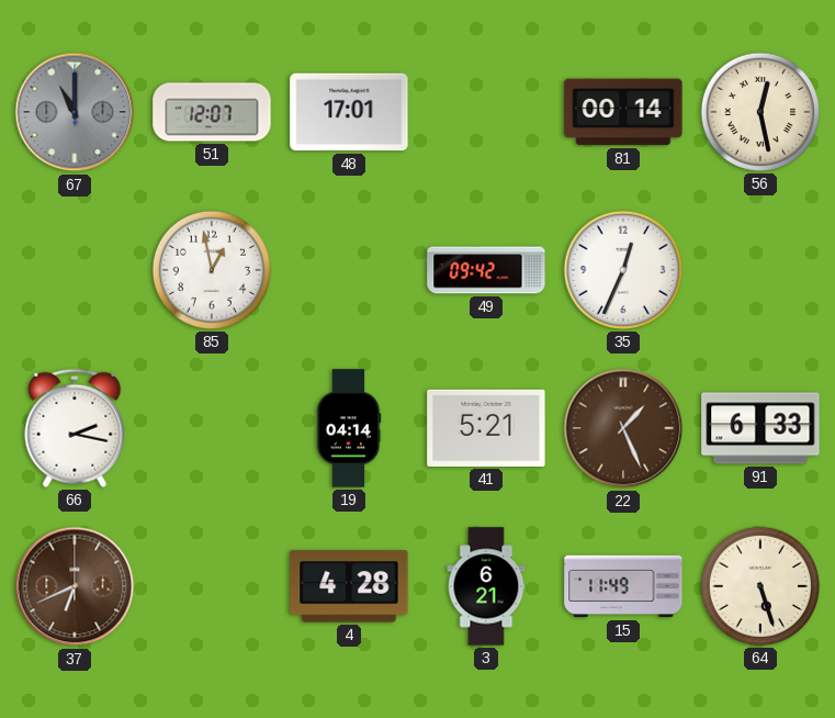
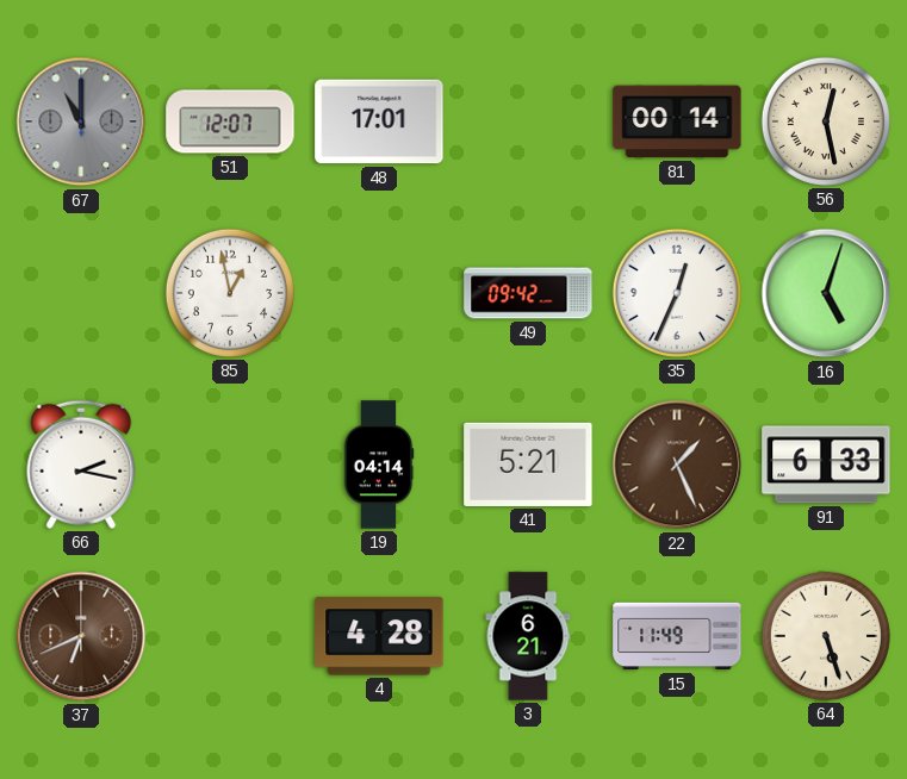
16: none -> 5:03 (826, 293)
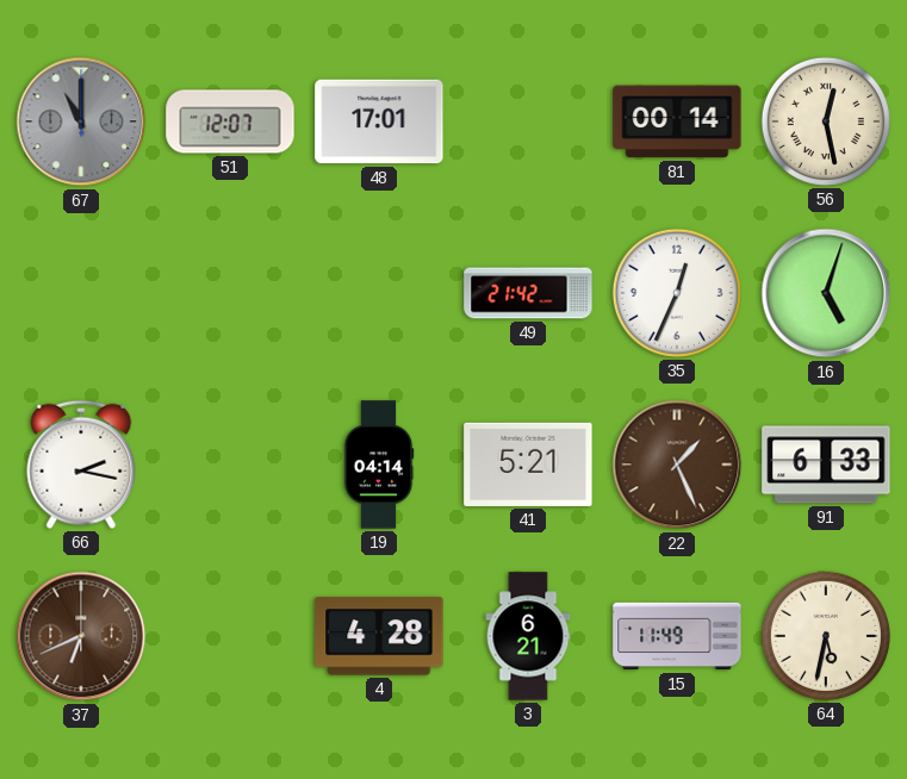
85: 12:58 -> none (230, 293)
49: 09:42 -> 21:42 (528, 293)
64: 5:27 -> 5:32 (826, 636)
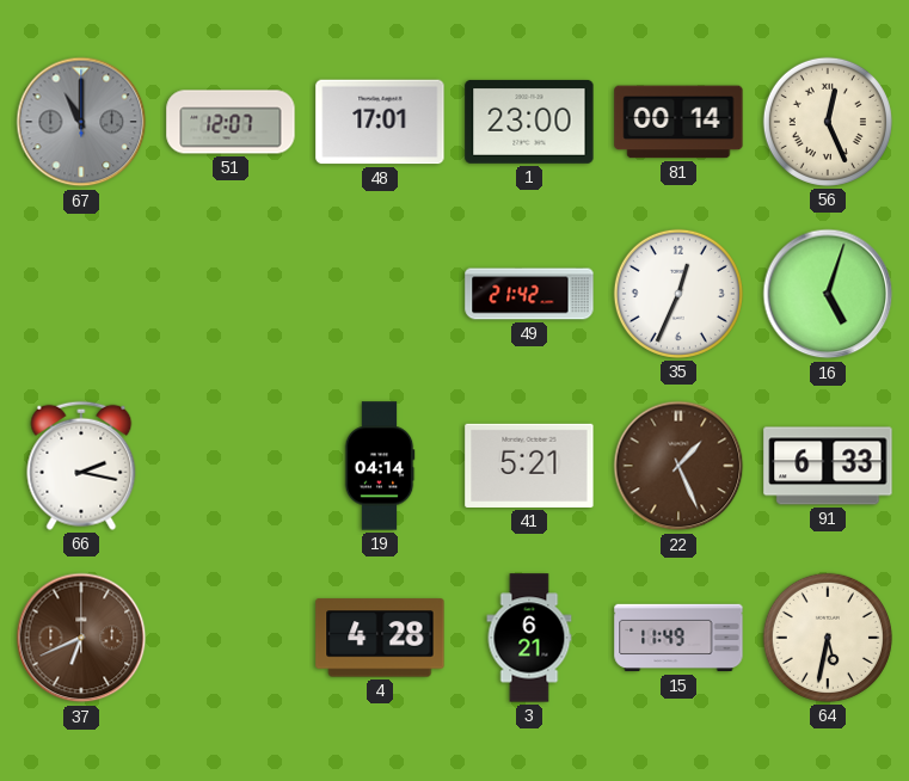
1: none -> 23:00 (529, 122)
56: 12:28 -> 12:26 (828, 122)
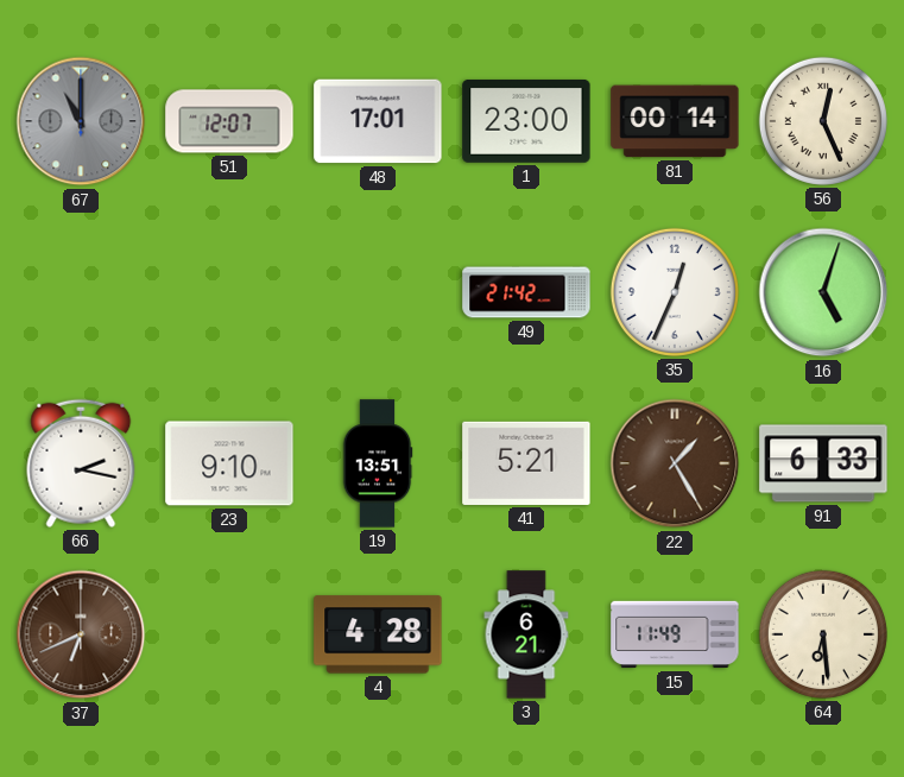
23: none -> 9:10 (229, 463)
19: 04:14 -> 13:51 (378, 463)
22: 1:26 -> 1:25 (675, 463)
64: 5:32 -> 6:29 (823, 634)
